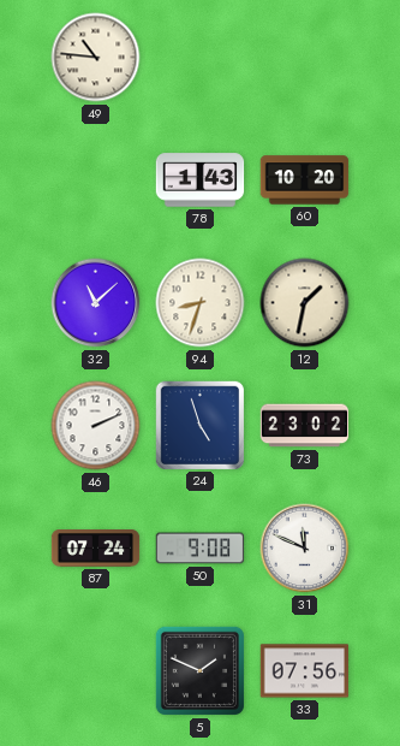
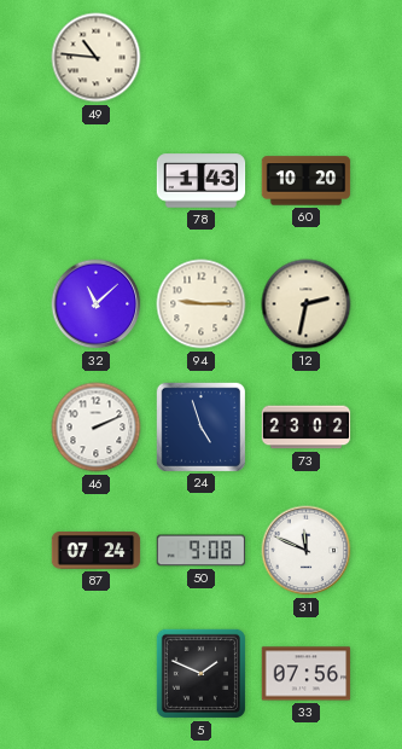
94: 8:33 -> 9:15 (202, 304)
12: 1:32 -> 2:32 (307, 304)
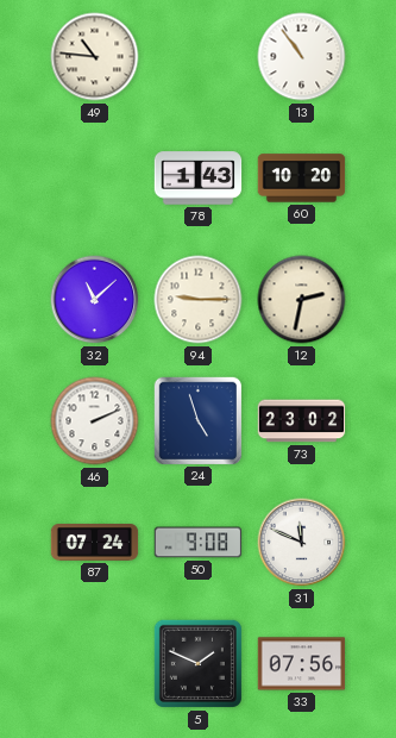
13: none -> 10:54 (302, 57)
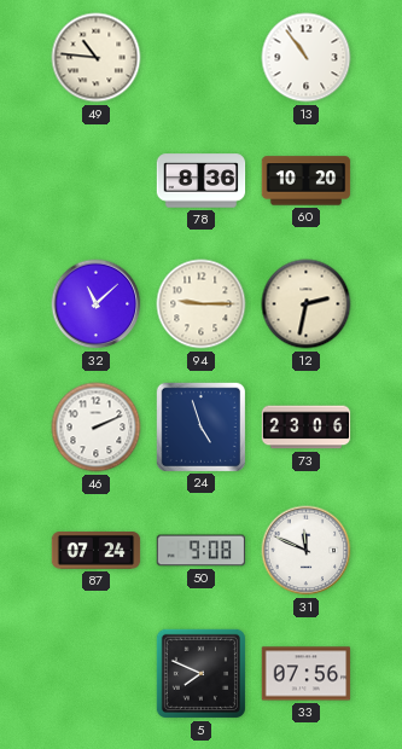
78: 1:43 -> 8:36 (202, 181)
73: 23:02 -> 23:06 (307, 428)
5: 1:49 -> 7:49 (200, 673)
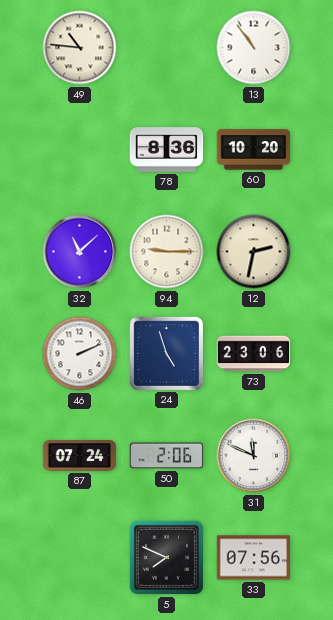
50: 9:08 -> 2:06 (167, 456)
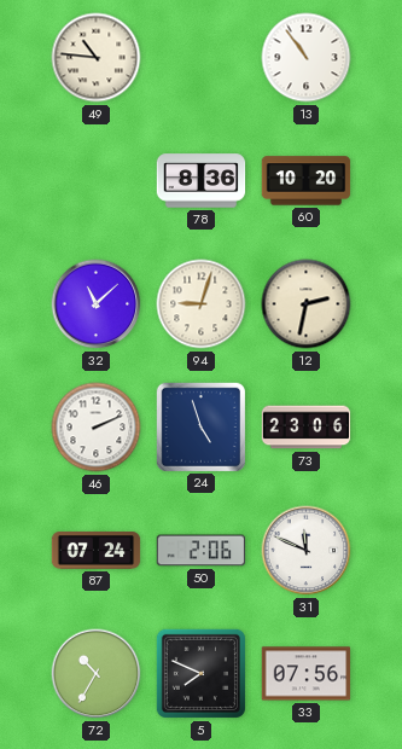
94: 9:15 -> 9:03 (202, 304)
72: none -> 10:35 (97, 674)
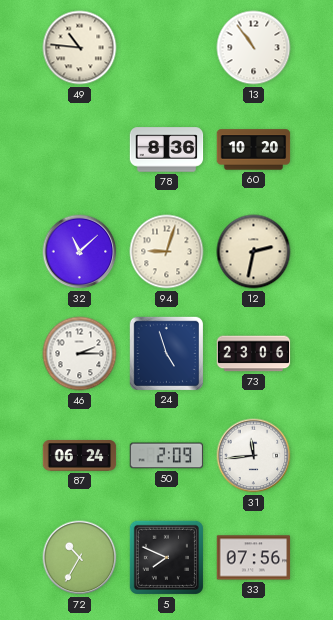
46: 2:11 -> 2:15 (80, 354)
87: 07:24 -> 06:24 (80, 456)
50: 2:06 -> 2:09 (167, 456)
31: 11:49 -> 11:44 (254, 456)
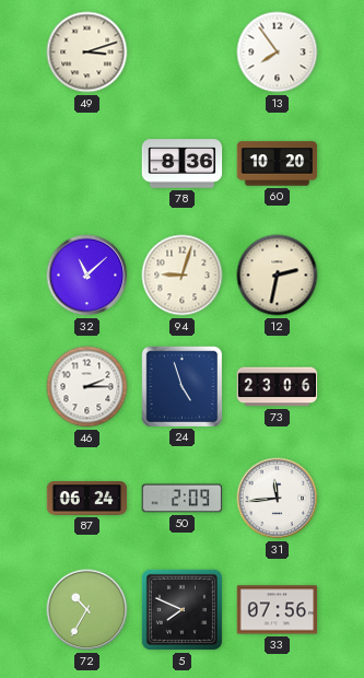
49: 10:46 -> 3:12 (87, 52)
13: 10:54 -> 7:54 (278, 52)
